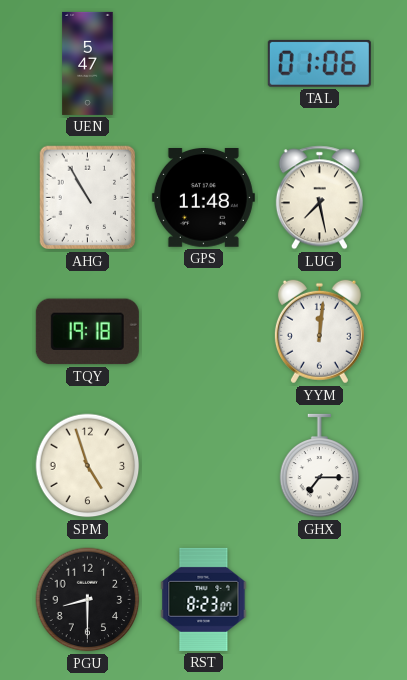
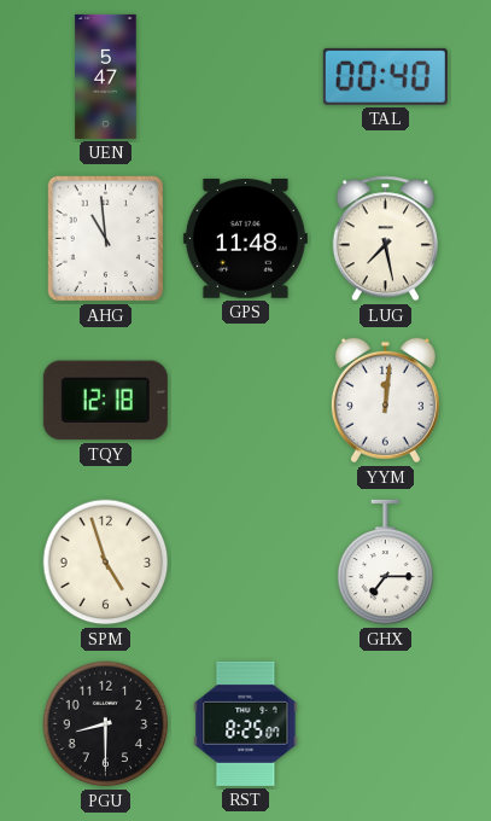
TAL: 01:06 -> 00:40 (385, 76)
AHG: 10:55 -> 10:59 (106, 239)
TQY: 19:18 -> 12:18 (105, 401)
RST: 8:23 -> 8:25 (246, 723)
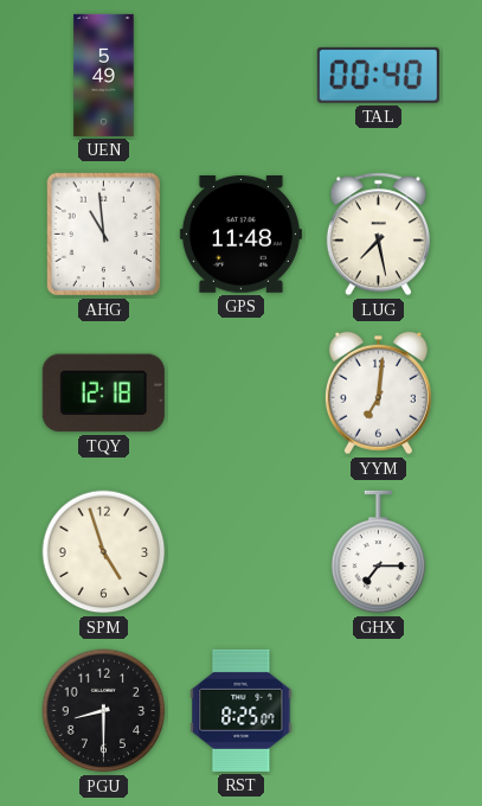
UEN: 5:47 -> 5:49 (104, 75)
YYM: 12:01 -> 7:01 (378, 394)
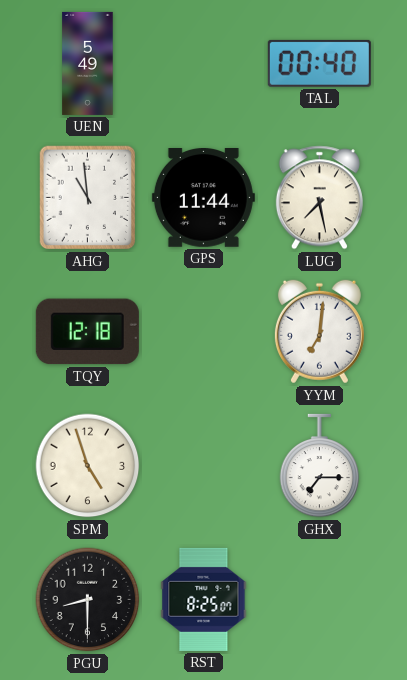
GPS: 11:48 -> 11:44 (203, 198)
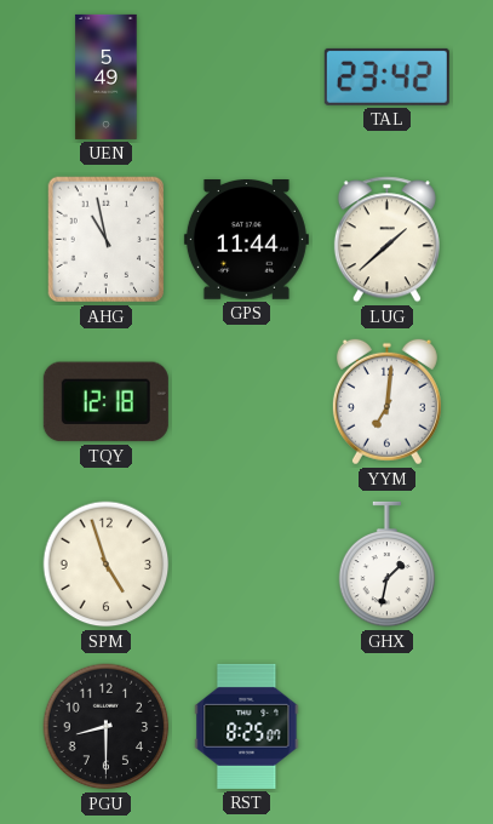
TAL: 00:40 -> 23:42 (386, 76)
AHG: 10:59 -> 10:58 (107, 240)
LUG: 7:28 -> 1:38 (386, 240)
GHX: 7:15 -> 1:32 (388, 565)
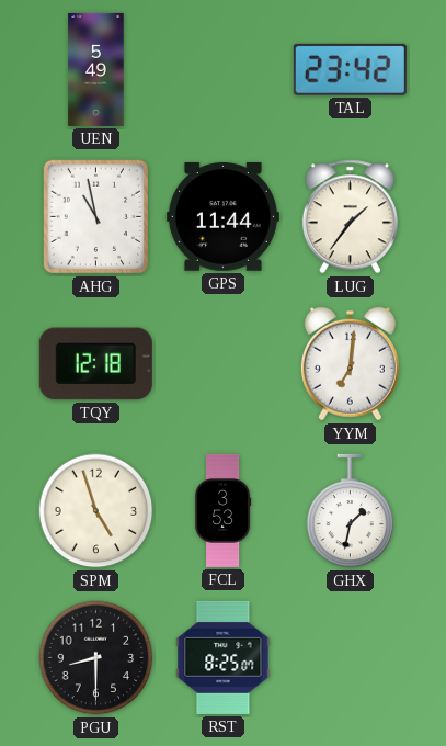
LUG: 1:38 -> 1:36 (350, 217)
FCL: none -> 3:53 (224, 510)
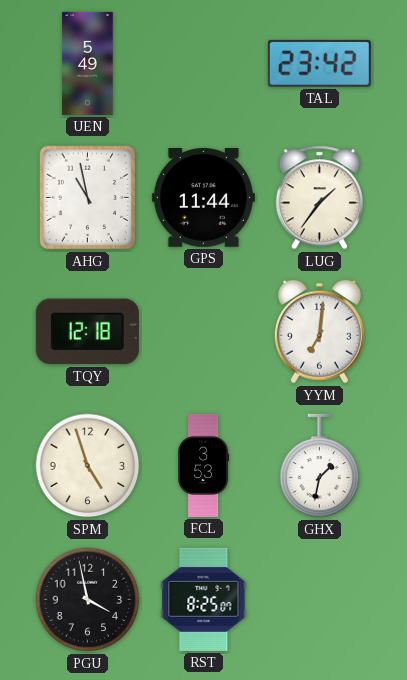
PGU: 8:30 -> 3:58 (88, 600)
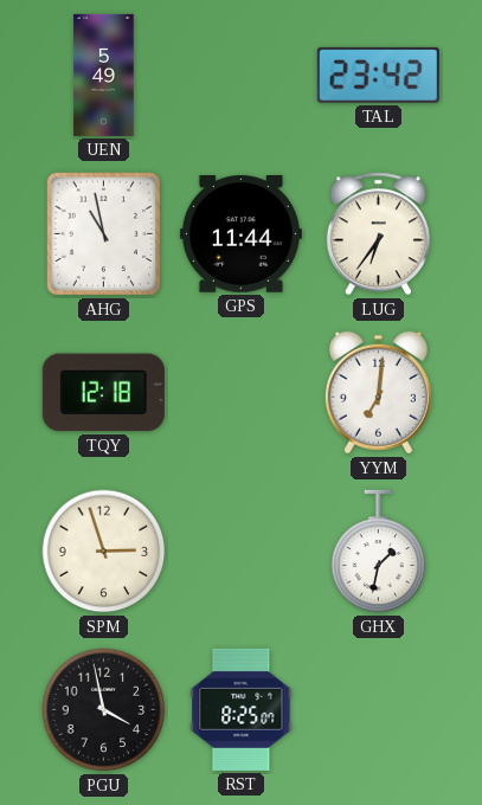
LUG: 1:36 -> 6:36 (378, 234)
SPM: 4:57 -> 2:57 (104, 552)
FCL: 3:53 -> none (204, 465)
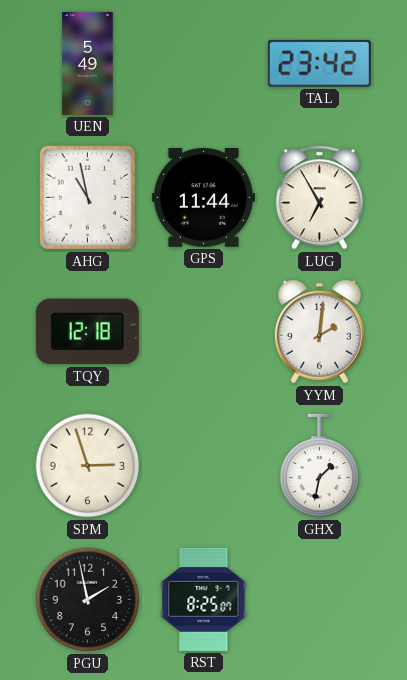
LUG: 6:36 -> 6:55 (319, 198)
YYM: 7:01 -> 2:01 (319, 332)
PGU: 3:58 -> 1:58 (88, 600)
